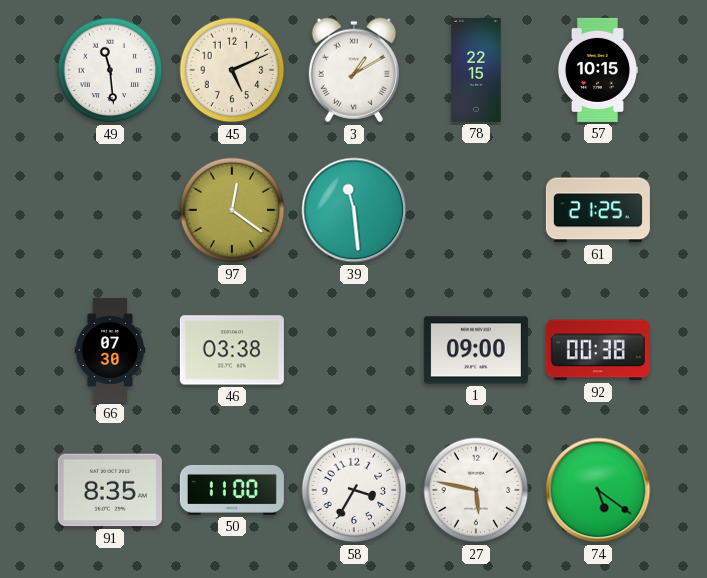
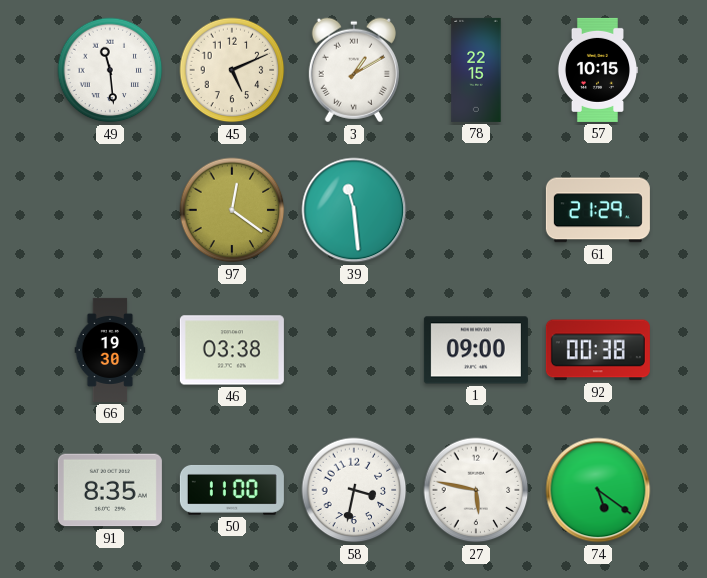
61: 21:25 -> 21:29 (598, 210)
66: 07:30 -> 19:30 (110, 350)
58: 3:35 -> 3:32 (354, 490)
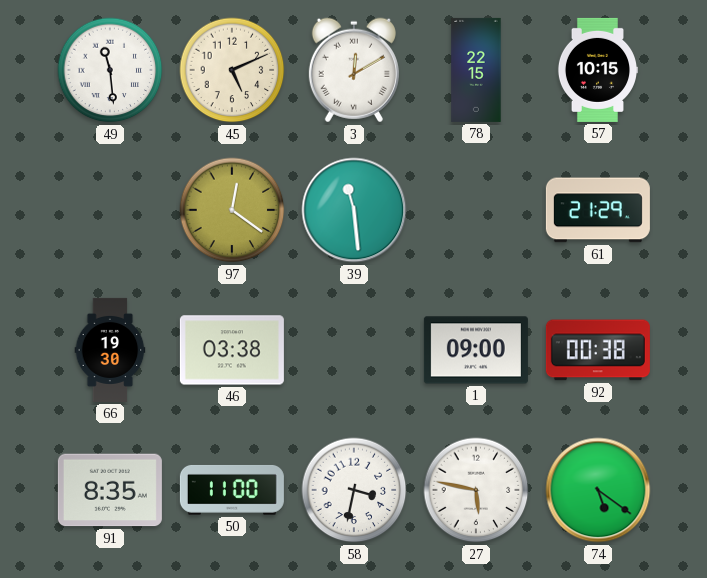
3: 1:10 -> 12:10 (354, 70)
